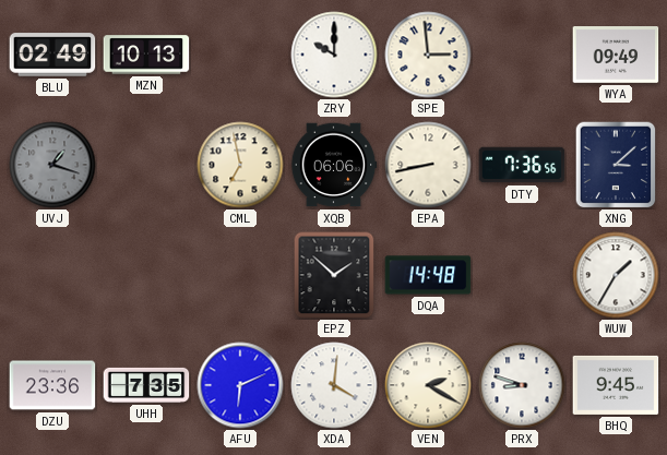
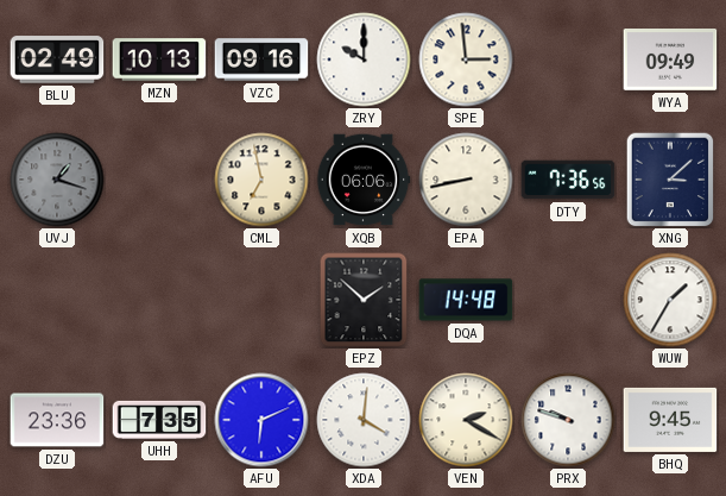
VZC: none -> 09:16 (261, 59)
PRX: 8:48 -> 9:48 (568, 420)
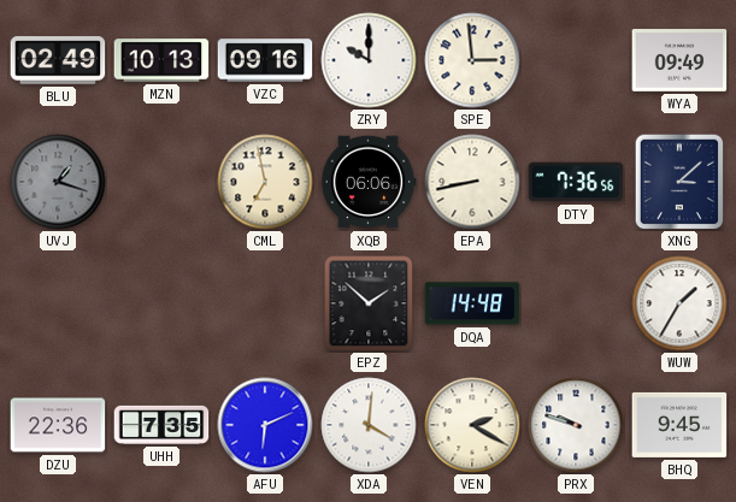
DZU: 23:36 -> 22:36 (58, 425)
